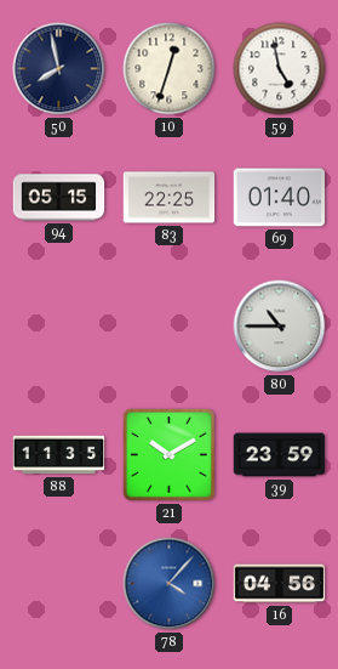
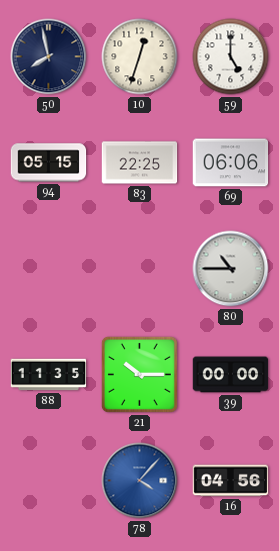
59: 4:58 -> 5:00 (231, 57)
69: 01:40 -> 06:06 (231, 163)
21: 10:10 -> 10:15 (139, 374)
39: 23:59 -> 00:00 (231, 375)
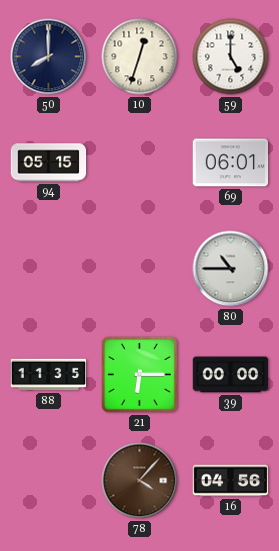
50: 7:58 -> 8:00 (49, 57)
83: 22:25 -> none (140, 163)
69: 06:06 -> 06:01 (231, 163)
21: 10:15 -> 6:15 (139, 374)
78 dial: blue -> brown (140, 481)
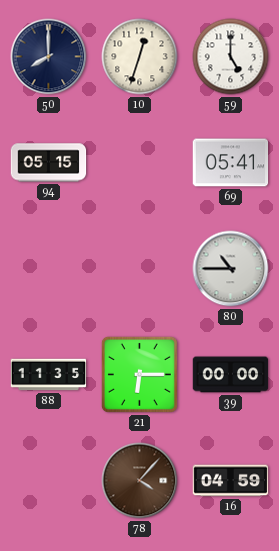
69: 06:01 -> 05:41 (231, 163)
16: 04:56 -> 04:59 (231, 481)
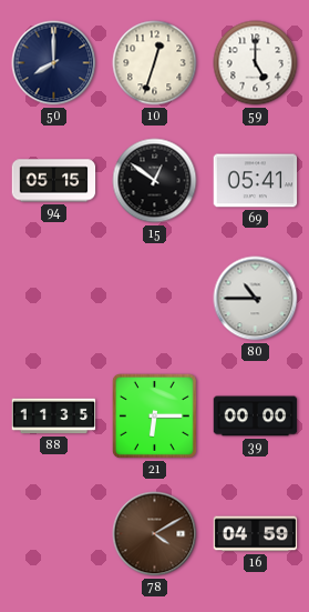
15: none -> 12:51 (155, 181)
78: 4:07 -> 4:10 (155, 534)
